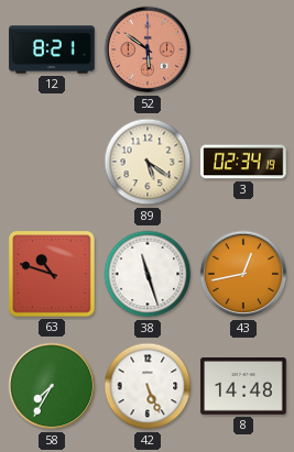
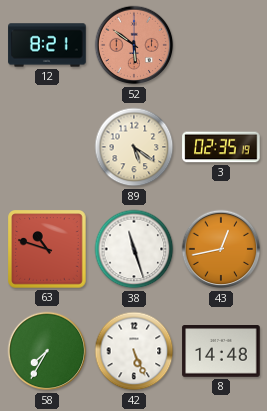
3: 02:34 -> 02:35 (221, 147)
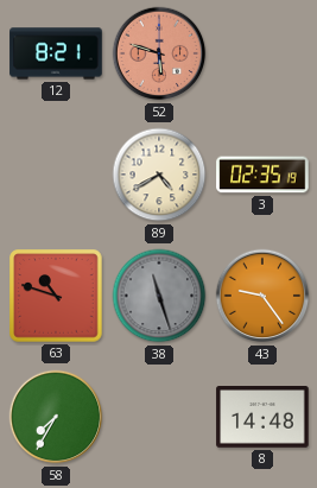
52: 5:51 -> 5:48 (159, 53)
89: 5:21 -> 4:40 (159, 175)
38 dial: white -> grey (159, 296)
43: 12:43 -> 9:24 (262, 296)
42: 5:26 -> none (134, 351)
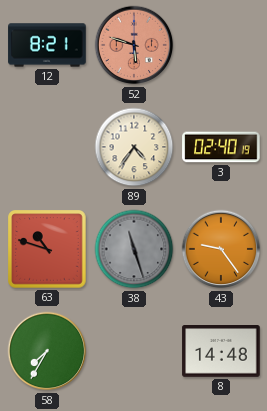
89: 4:40 -> 4:36 (134, 147)
3: 02:35 -> 02:40 (221, 147)
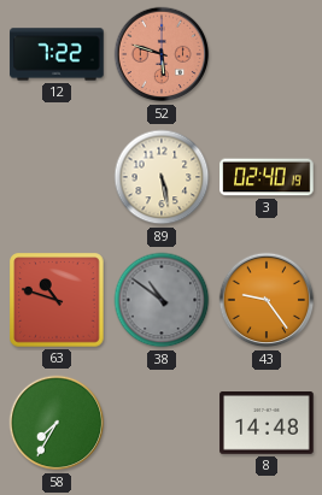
12: 8:21 -> 7:22 (57, 54)
89: 4:36 -> 5:28 (162, 177)
38: 11:27 -> 10:51 (162, 300)
